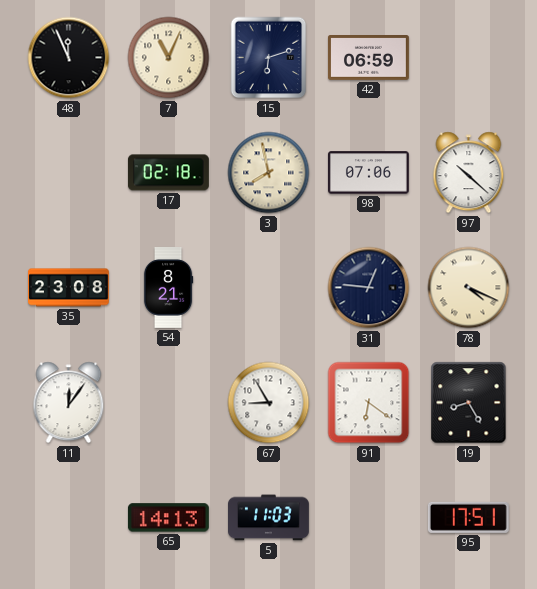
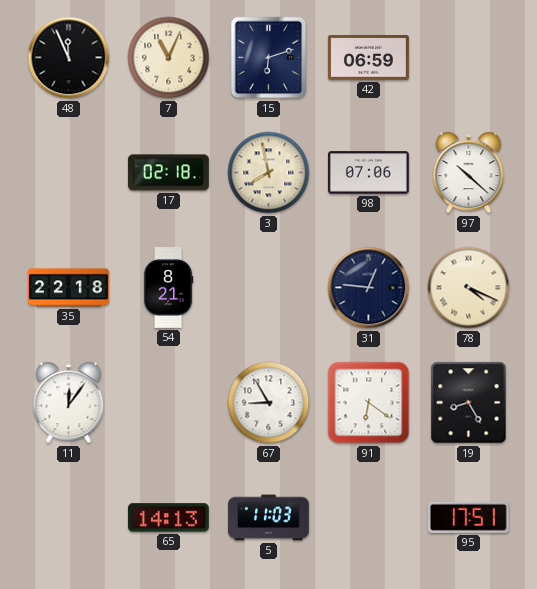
35: 23:08 -> 22:18 (69, 288)
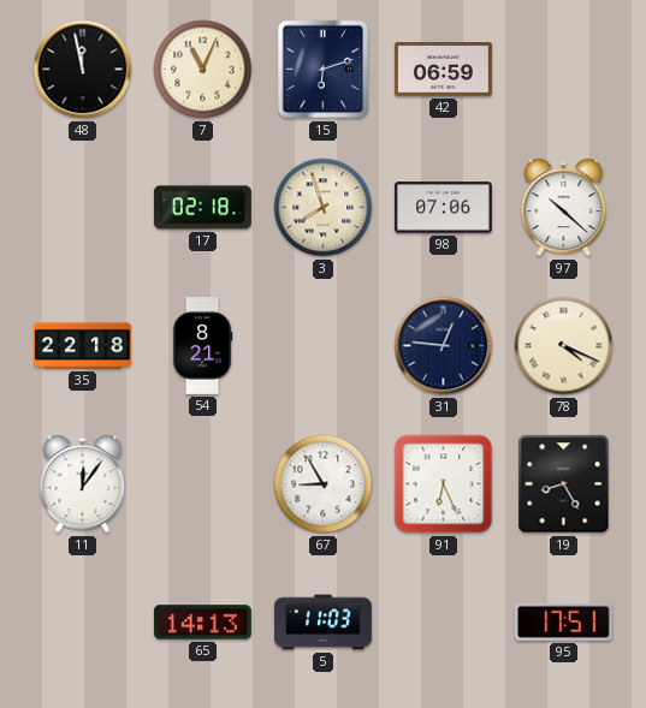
48: 11:56 -> 11:58 (83, 70)
3: 7:58 -> 7:57 (324, 208)
91: 6:21 -> 6:26 (444, 484)
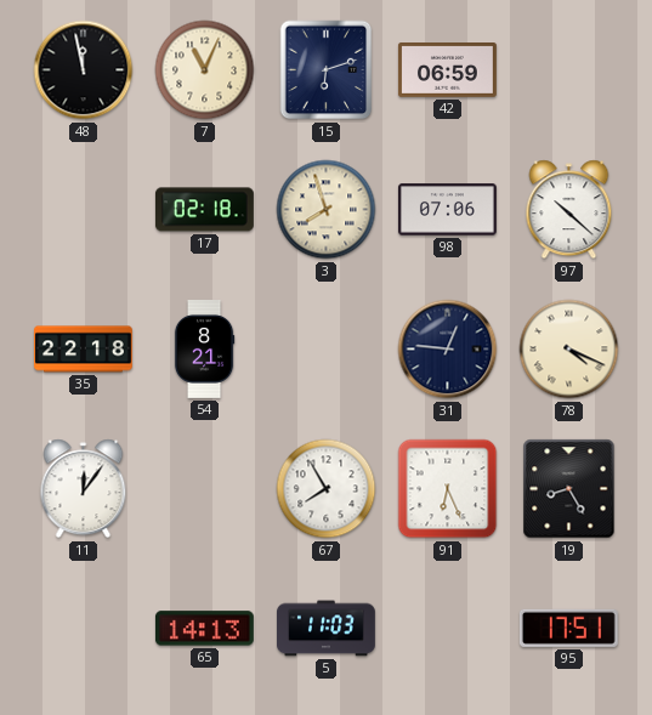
67: 8:55 -> 7:55 (327, 489)
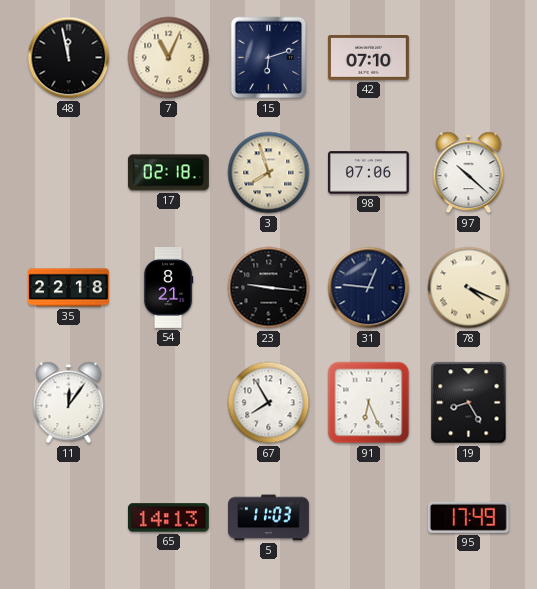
42: 06:59 -> 07:10 (369, 58)
23: none -> 9:16 (269, 288)
95: 17:51 -> 17:49 (468, 517)
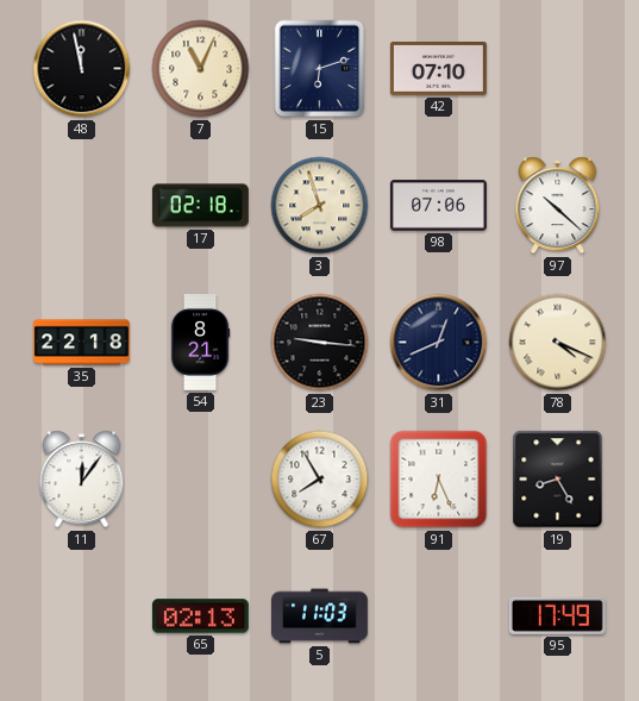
31: 12:46 -> 12:41 (439, 343)
65: 14:13 -> 02:13 (200, 616)
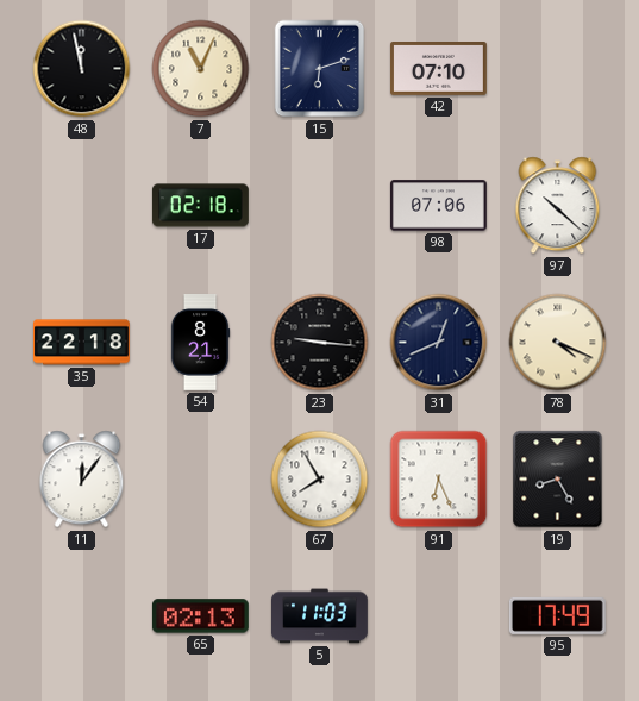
3: 7:57 -> none (320, 206)
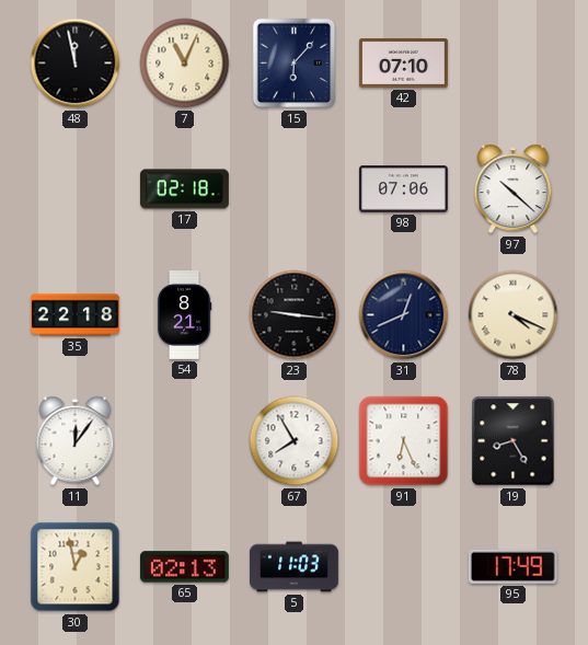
15: 6:12 -> 6:07 (295, 64)
30: none -> 12:58 (76, 567)
